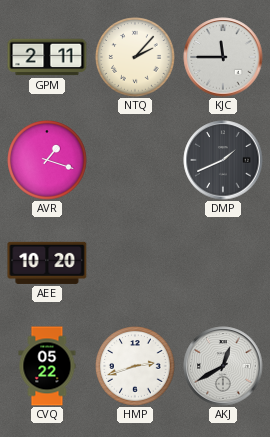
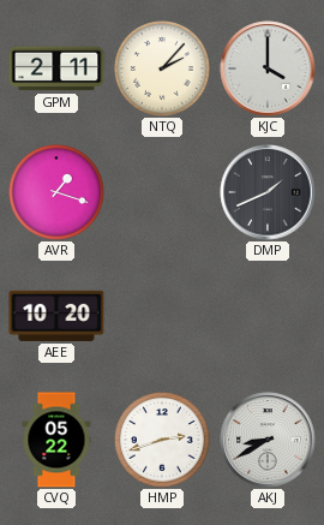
KJC: 11:45 -> 4:00 (268, 68)
AKJ: 12:40 -> 8:40 (268, 440)
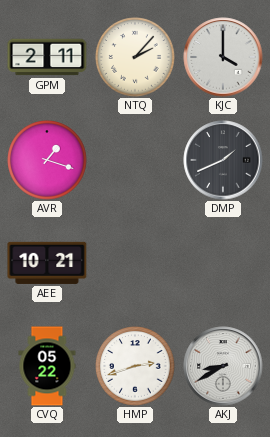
AEE: 10:20 -> 10:21 (47, 263)
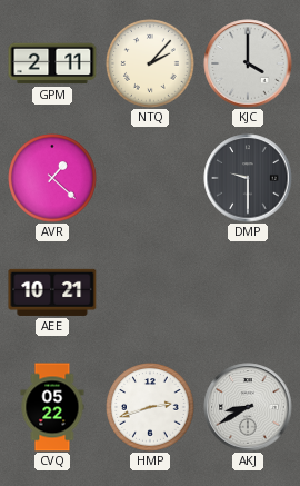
AVR: 1:18 -> 1:22 (52, 178)
DMP: 1:41 -> 9:30 (248, 178)
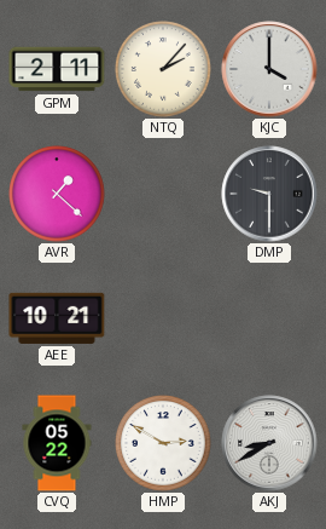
HMP: 2:42 -> 2:50 (163, 443)
